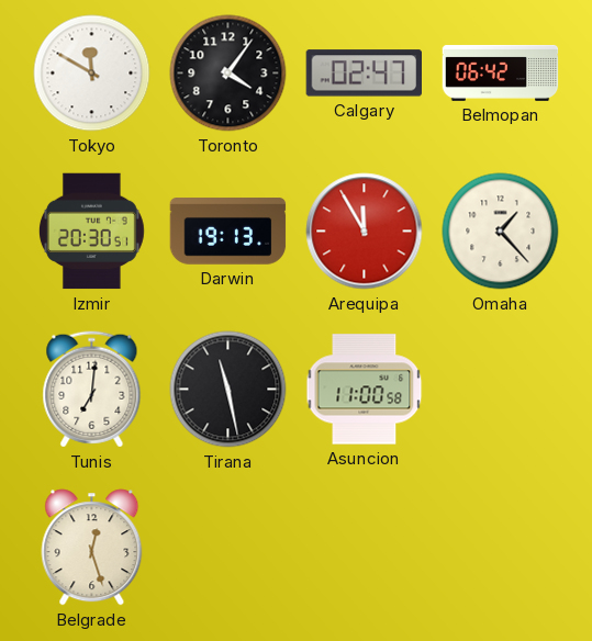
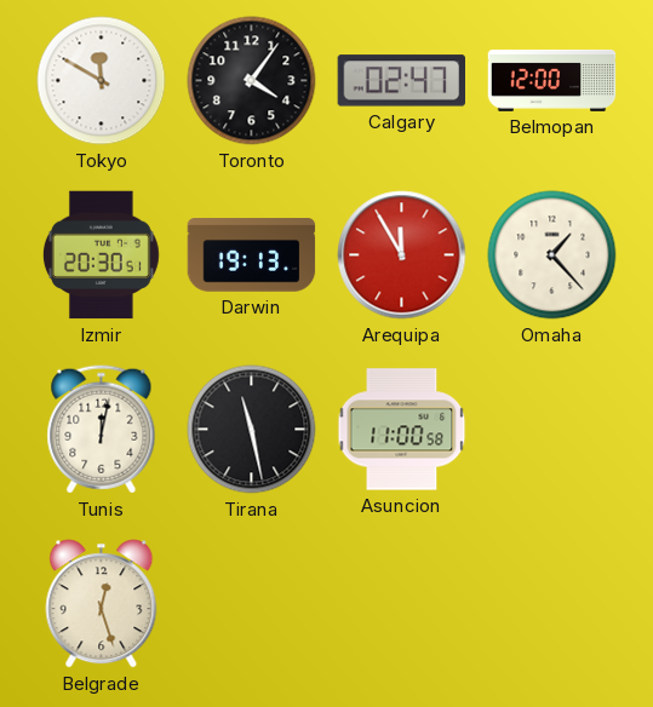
Belmopan: 06:42 -> 12:00 (552, 80)
Tunis: 7:01 -> 12:02 (102, 430)
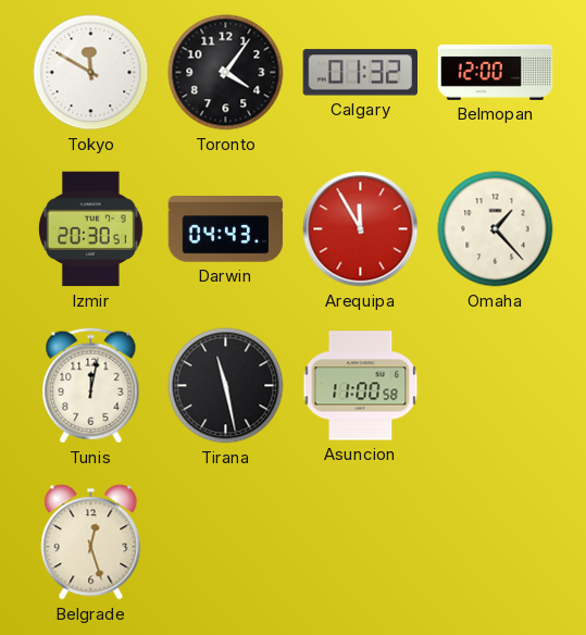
Calgary: 02:47 -> 01:32 (361, 73)
Darwin: 19:13 -> 04:43 (226, 229)
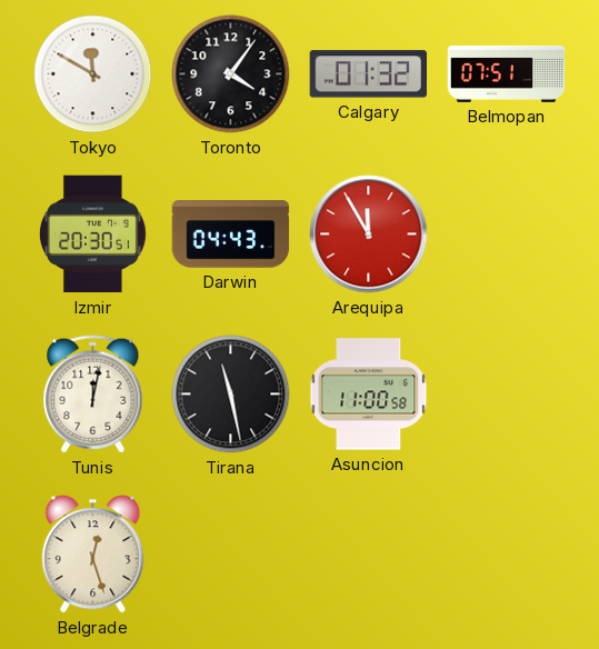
Belmopan: 12:00 -> 07:51 (507, 73)
Omaha: 1:23 -> none (496, 229)
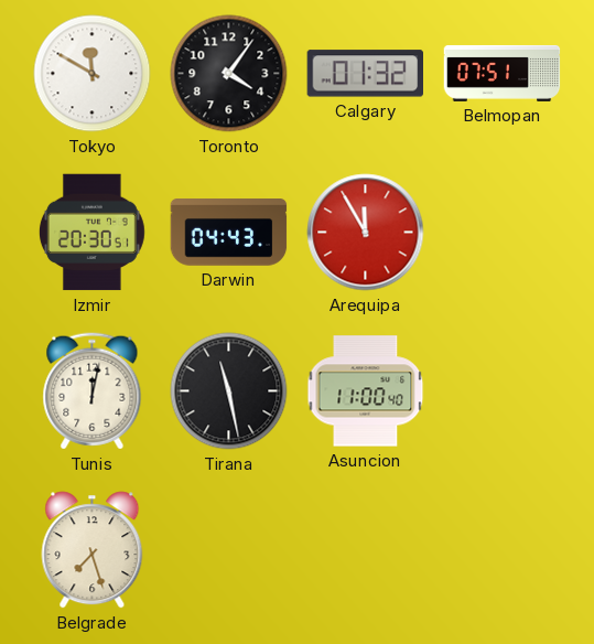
Asuncion: 11:00:58 -> 11:00:40 (366, 391)
Belgrade: 12:27 -> 7:27 (93, 550)
